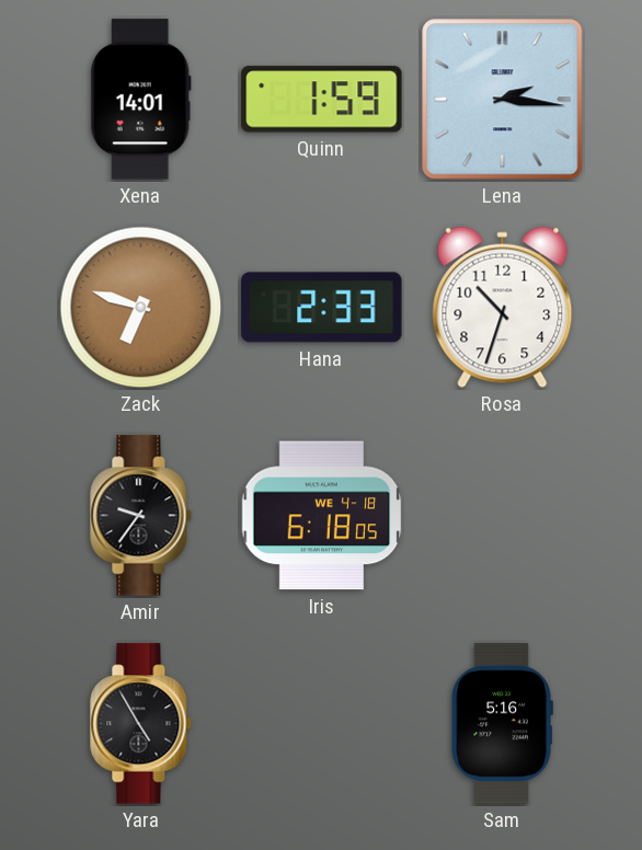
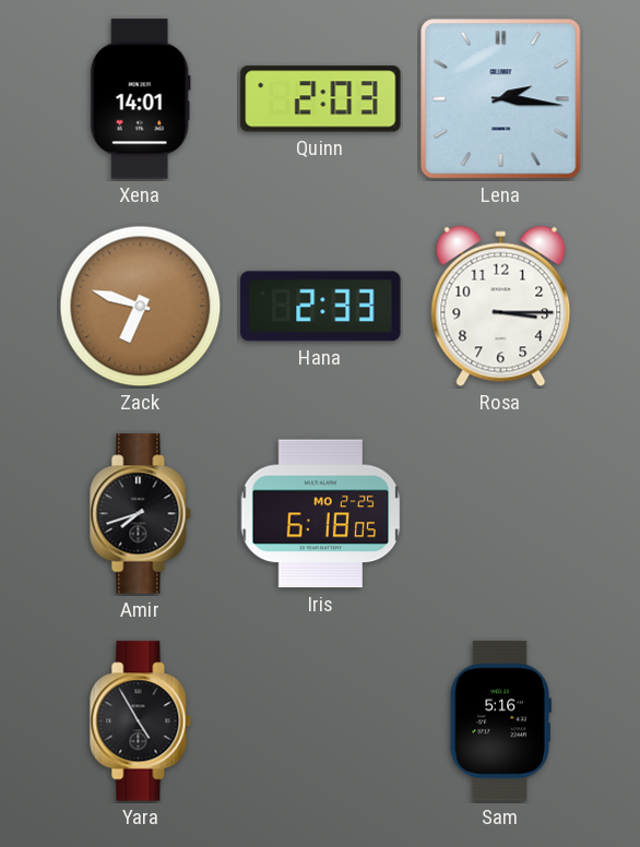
Quinn: 1:59 -> 2:03 (321, 99)
Rosa: 10:33 -> 3:15 (501, 307)
Amir: 9:36 -> 7:42 (141, 514)
Iris date: WE 4-18 -> MO 2-25 (321, 514)
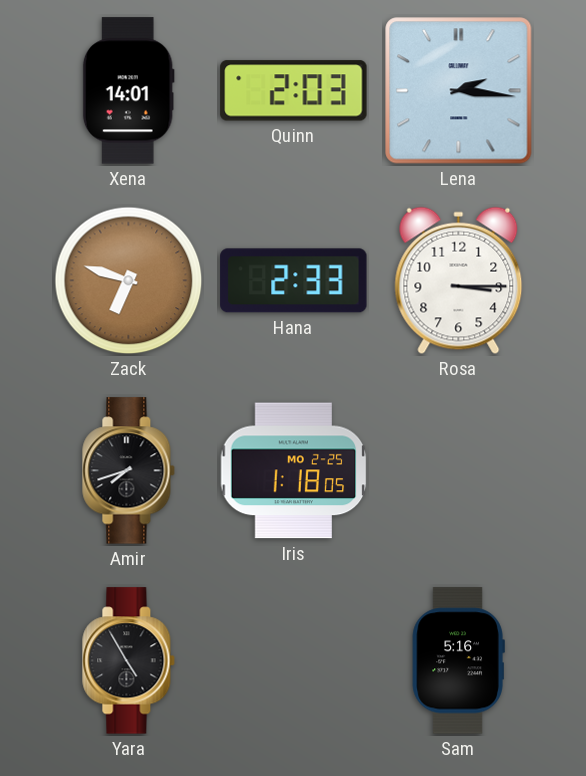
Iris: 6:18 -> 1:18 (294, 471)
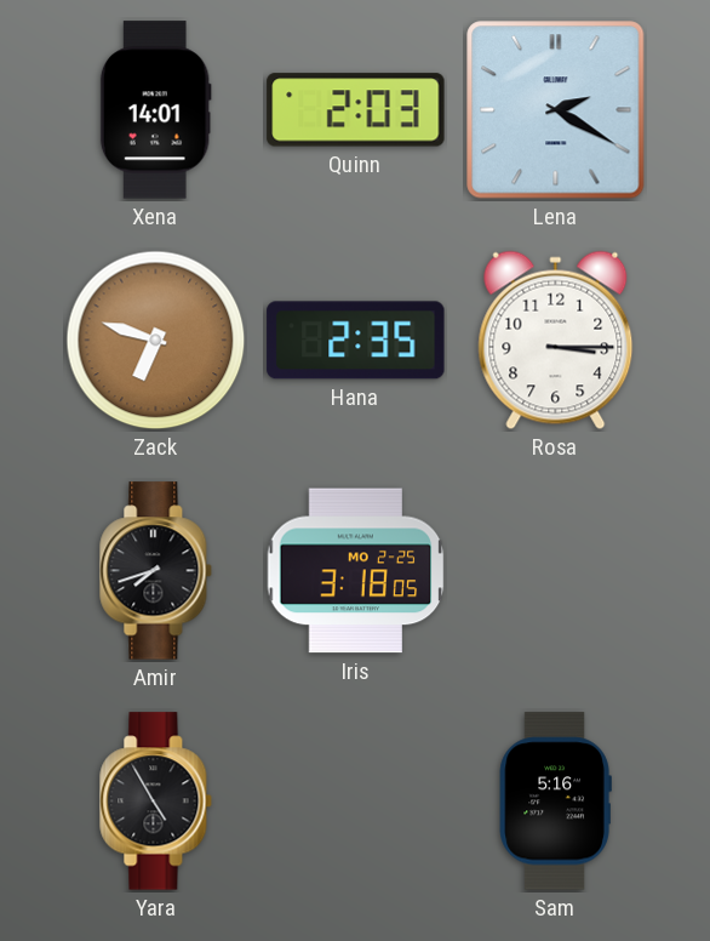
Lena: 2:16 -> 2:20 (556, 110)
Hana: 2:33 -> 2:35 (356, 341)
Iris: 1:18 -> 3:18 (356, 571)
